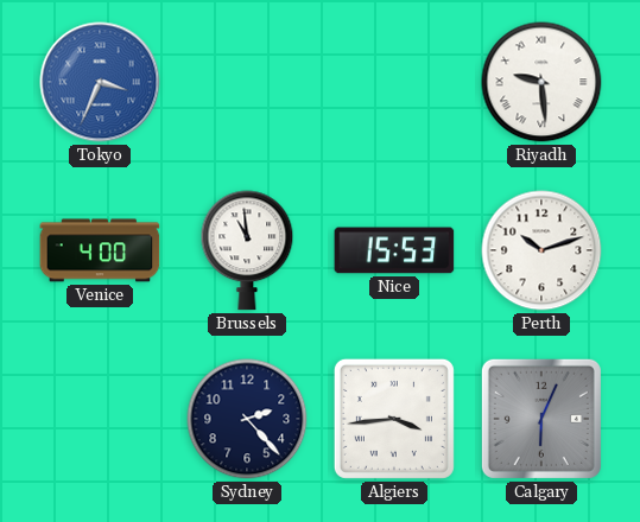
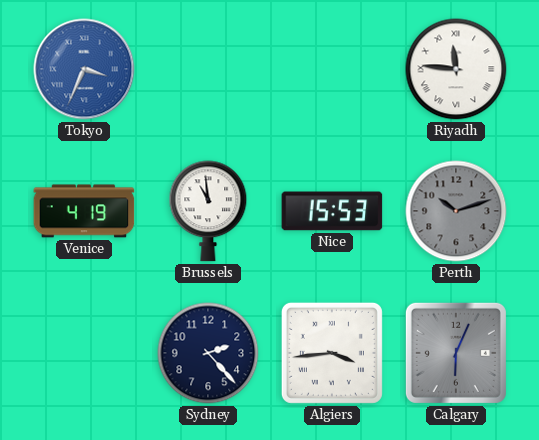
Riyadh: 9:29 -> 11:46 (456, 69)
Venice: 4:00 -> 4:19 (84, 211)
Perth dial: white -> grey (456, 211)
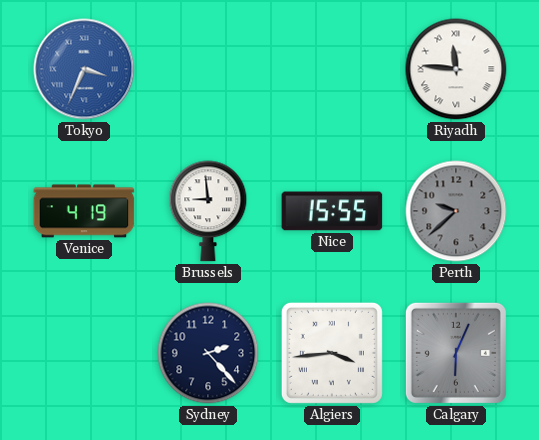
Brussels: 10:59 -> 8:59 (208, 211)
Nice: 15:53 -> 15:55 (332, 211)
Perth: 10:12 -> 9:38 (456, 211)
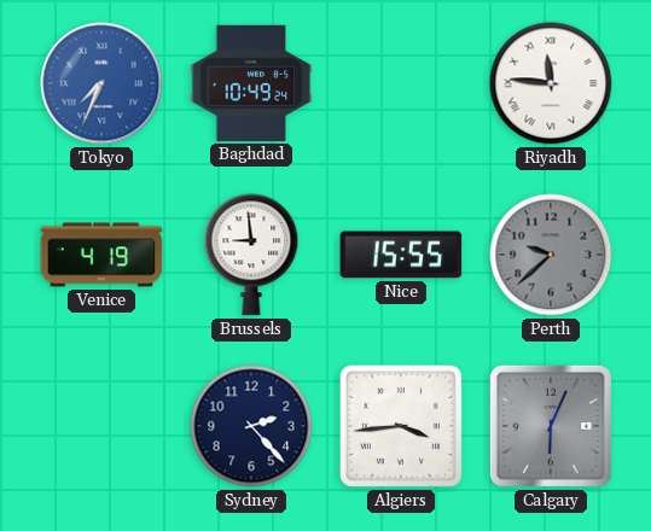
Tokyo: 3:34 -> 7:34 (101, 83)
Baghdad: none -> 10:49 (251, 83)
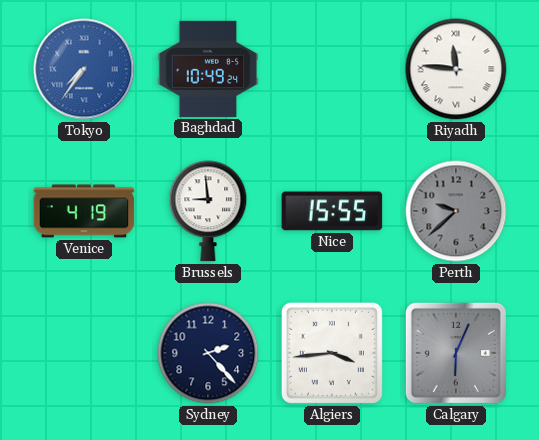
Tokyo: 7:34 -> 7:36 (84, 69)
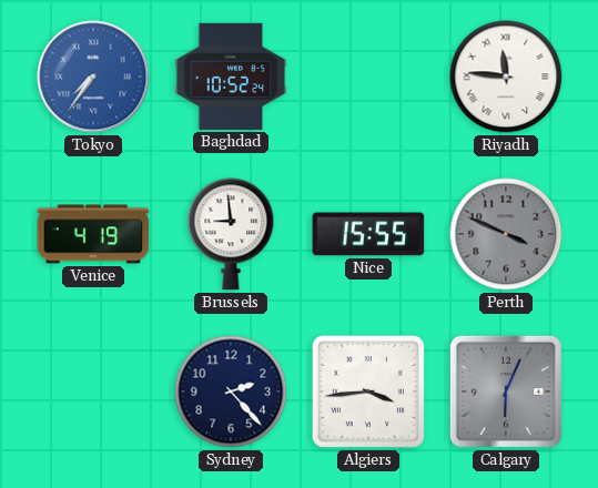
Baghdad: 10:49 -> 10:52 (231, 77)
Perth: 9:38 -> 3:49 (506, 234)
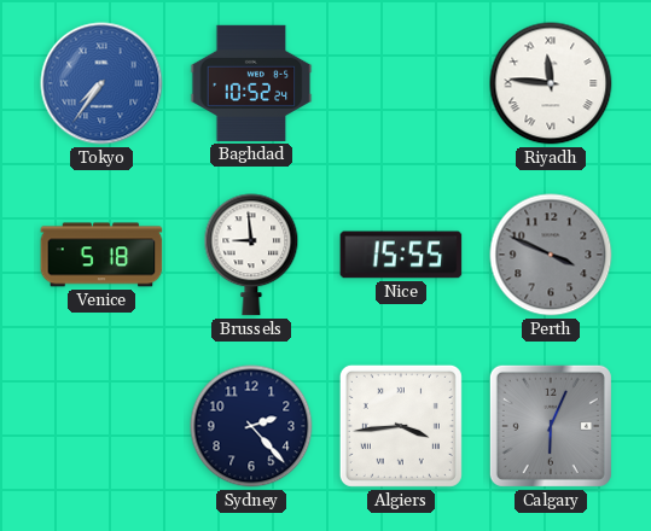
Venice: 4:19 -> 5:18 (101, 255)
